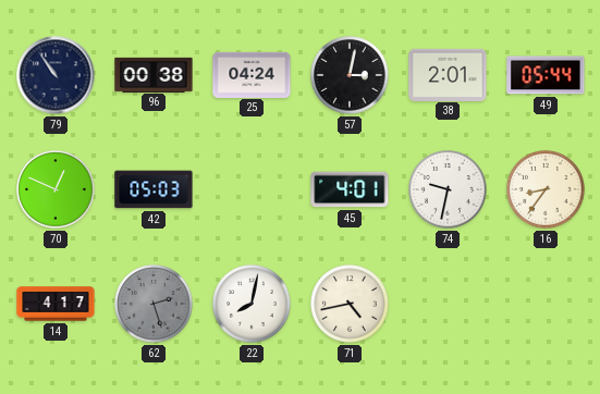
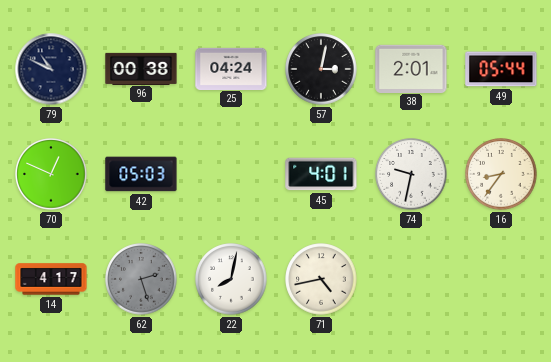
79: 10:54 -> 10:49 (51, 69)
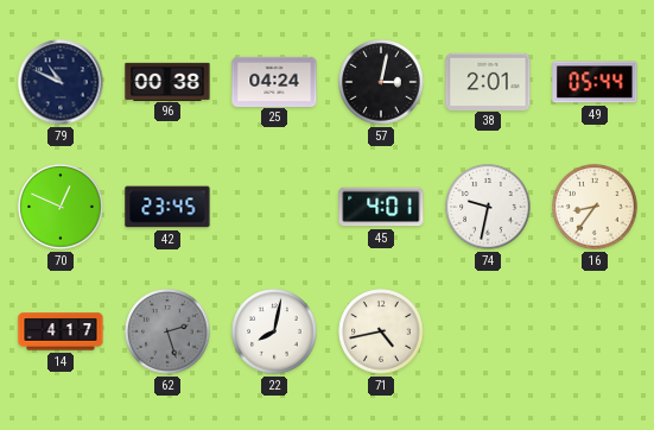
42: 05:03 -> 23:45 (167, 207)
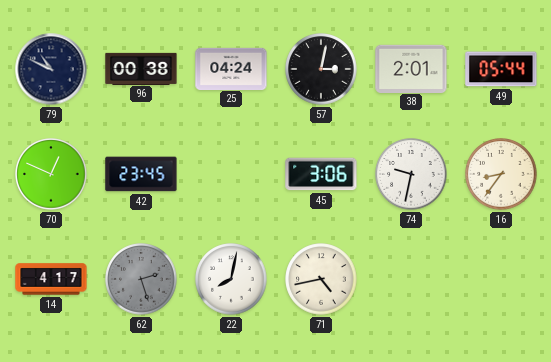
45: 4:01 -> 3:06 (321, 174)
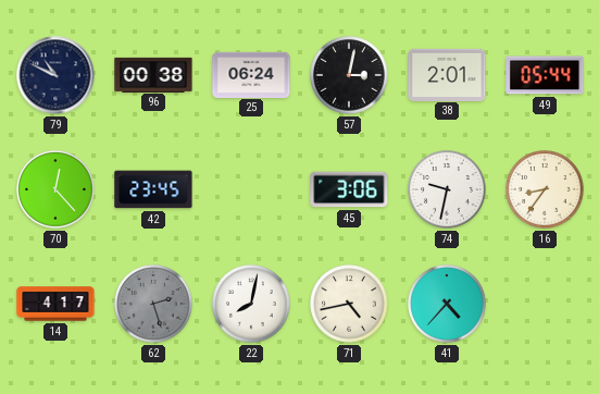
25: 04:24 -> 06:24 (251, 74)
70: 12:49 -> 12:23 (55, 189)
41: none -> 4:37 (447, 304)
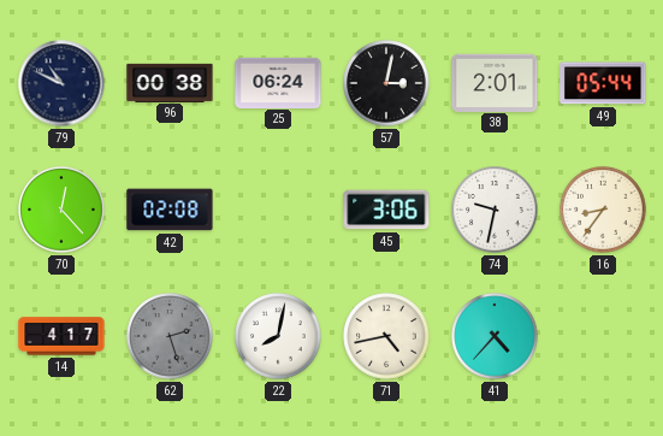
42: 23:45 -> 02:08 (170, 210)
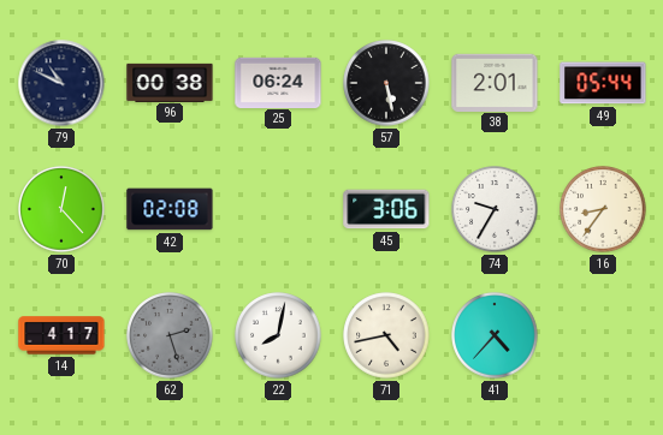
57: 3:02 -> 5:28 (386, 83)
74: 9:32 -> 9:35 (495, 209)
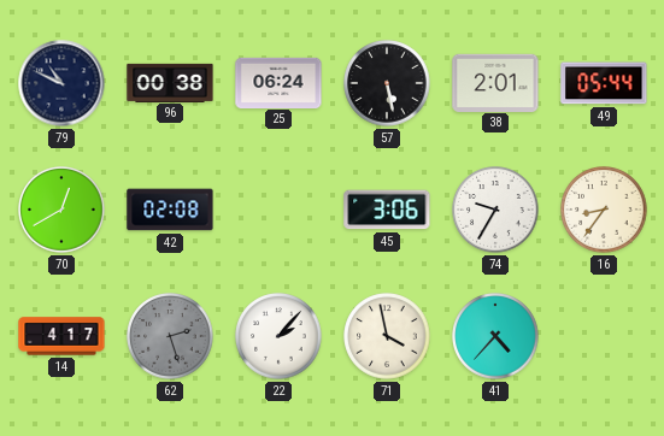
70: 12:23 -> 12:40 (61, 210)
22: 8:02 -> 2:07 (278, 336)
71: 4:43 -> 3:58 (387, 336)
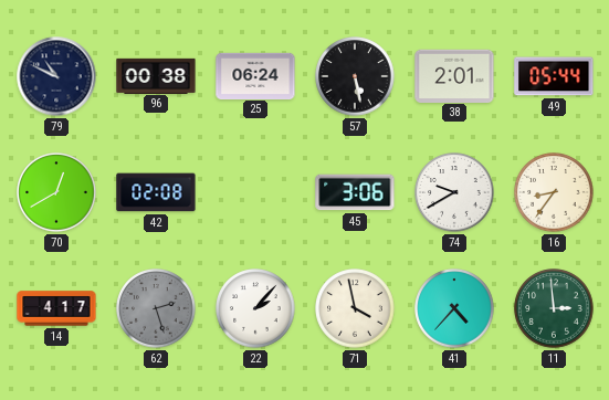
74: 9:35 -> 9:40 (454, 192)
11: none -> 2:59 (554, 308)
